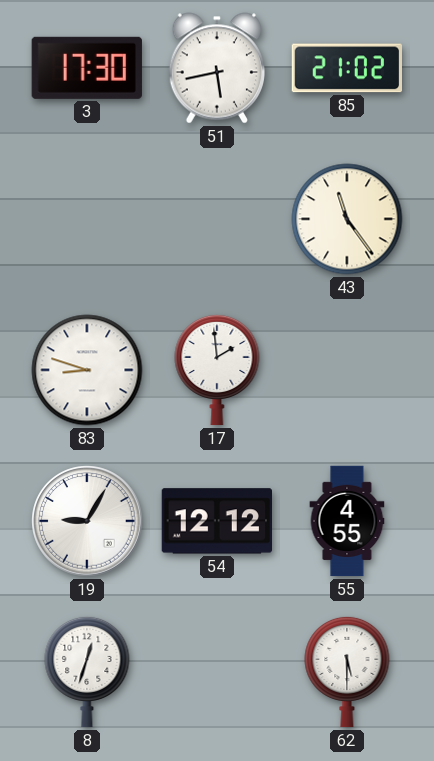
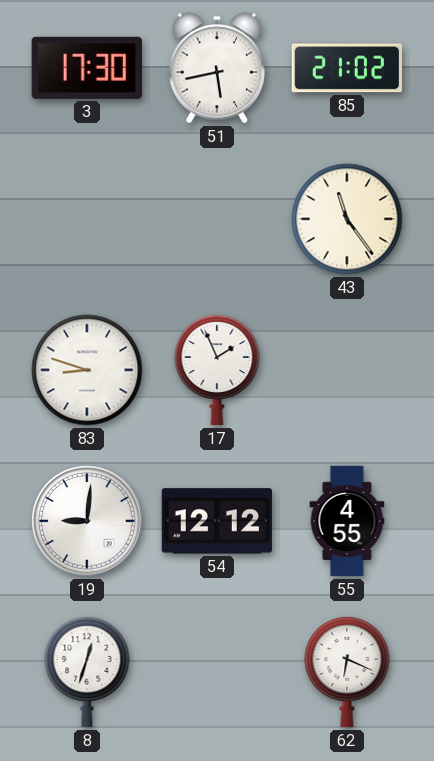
17: 1:59 -> 1:56 (217, 370)
19: 9:05 -> 9:01 (87, 521)
62: 5:30 -> 6:19 (347, 672)
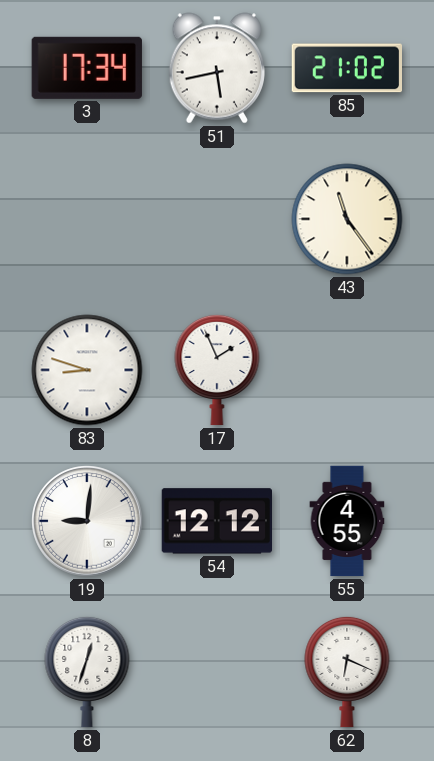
3: 17:30 -> 17:34 (87, 68)
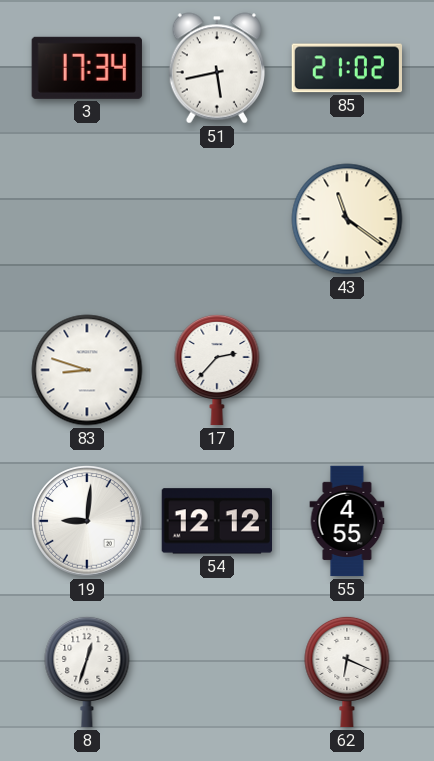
43: 11:24 -> 11:21 (347, 219)
17: 1:56 -> 2:37 (217, 370)
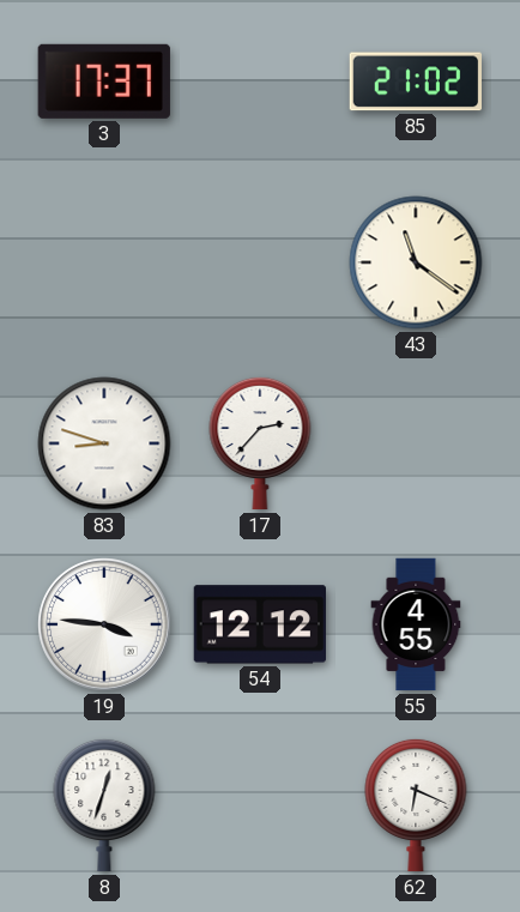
3: 17:34 -> 17:37 (104, 81)
51: 5:43 -> none (216, 68)
19: 9:01 -> 3:46 (104, 624)
